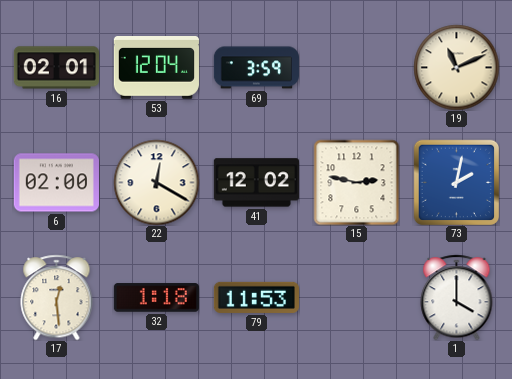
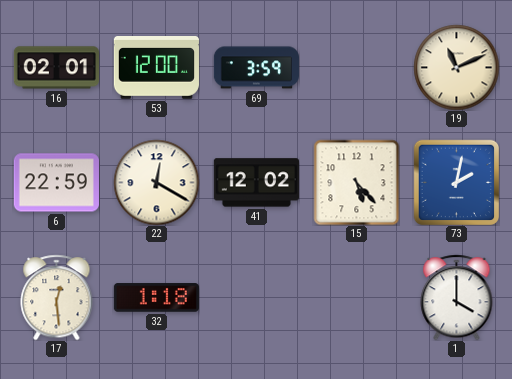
53: 12:04 -> 12:00 (156, 68)
6: 02:00 -> 22:59 (56, 183)
15: 2:47 -> 5:23 (356, 182)
79: 11:53 -> none (256, 297)
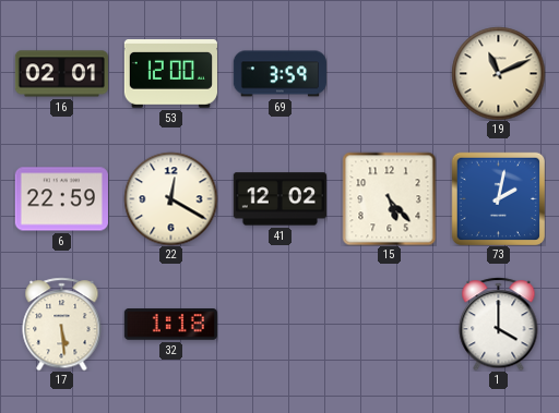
17: 12:29 -> 5:29 (62, 324)
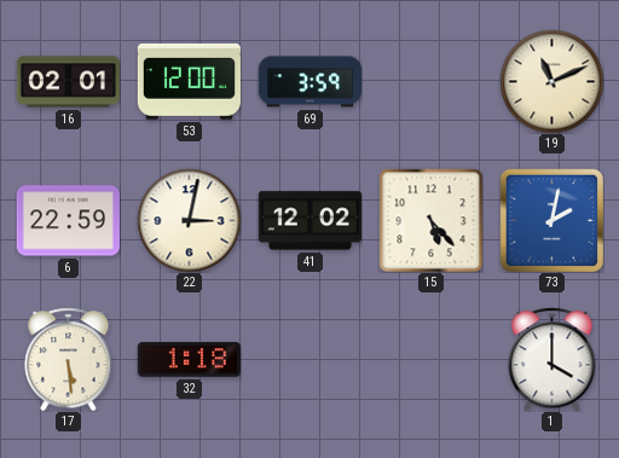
22: 12:20 -> 3:02 (189, 220)
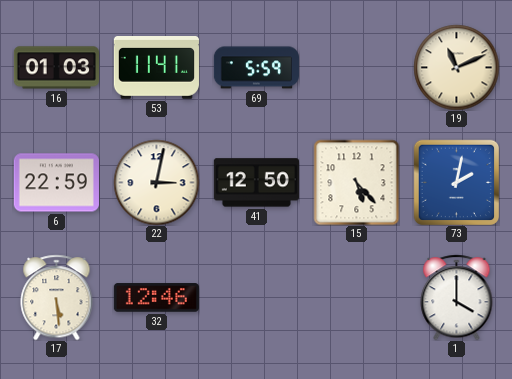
16: 02:01 -> 01:03 (56, 68)
53: 12:00 -> 11:41 (156, 68)
69: 3:59 -> 5:59 (256, 68)
41: 12:02 -> 12:50 (256, 183)
32: 1:18 -> 12:46 (156, 298)
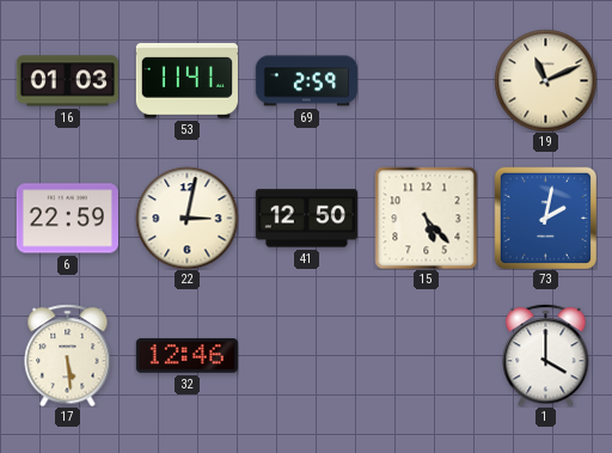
69: 5:59 -> 2:59 (306, 81)
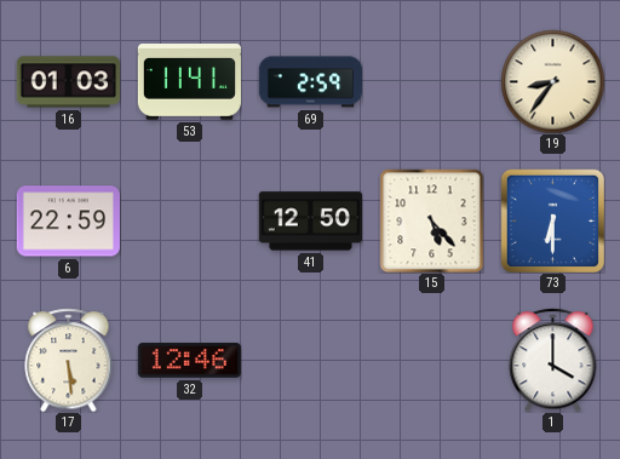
19: 11:11 -> 8:36 (552, 81)
22: 3:02 -> none (186, 218)
73: 2:02 -> 6:30 (552, 220)
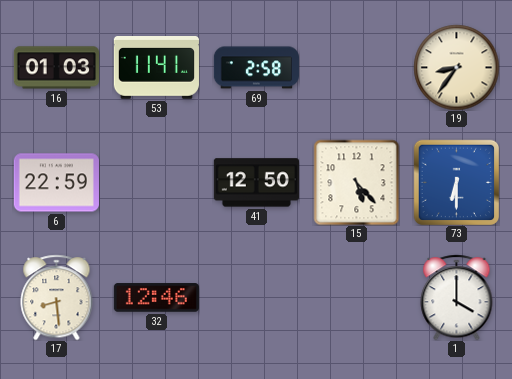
69: 2:59 -> 2:58 (256, 68)
17: 5:29 -> 8:29 (57, 297)
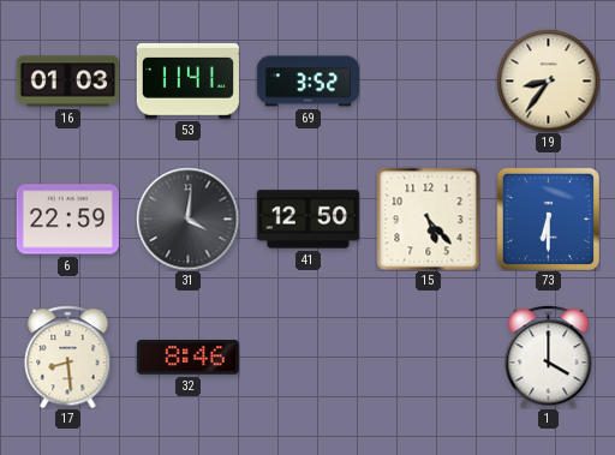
69: 2:58 -> 3:52 (307, 82)
31: none -> 4:01 (187, 218)
32: 12:46 -> 8:46 (187, 358)
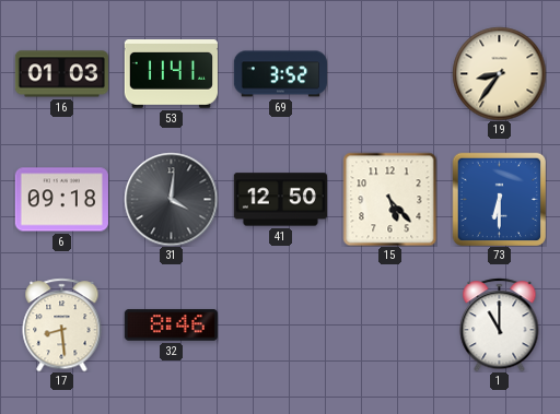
6: 22:59 -> 09:18 (61, 200)
1: 4:00 -> 11:00 (500, 324)
